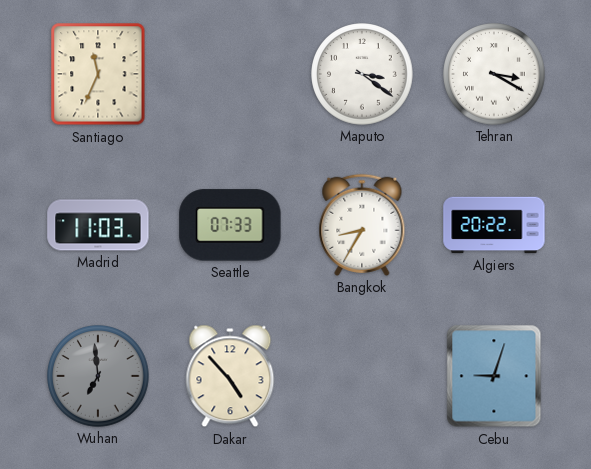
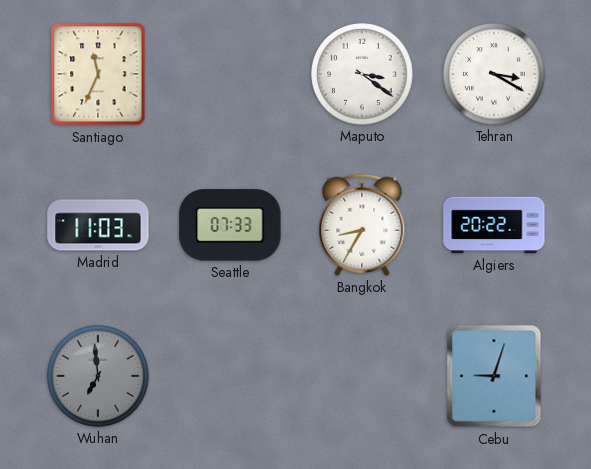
Dakar: 4:53 -> none (230, 376)
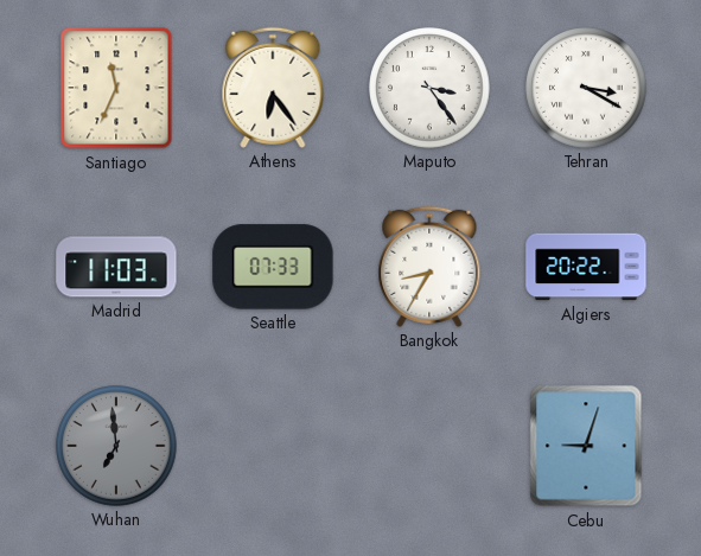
Athens: none -> 6:24 (273, 88)
Maputo: 3:21 -> 3:24 (429, 88)
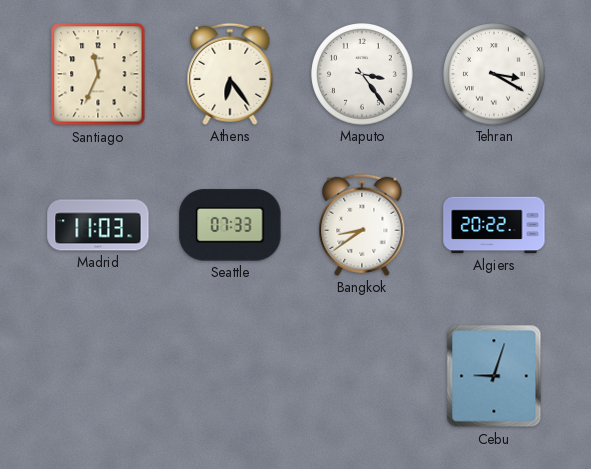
Bangkok: 8:35 -> 8:39 (362, 225)
Wuhan: 6:59 -> none (116, 446)
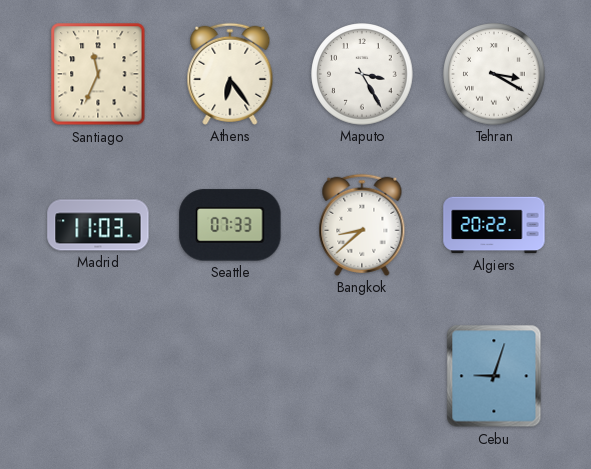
Maputo: 3:24 -> 3:25 (362, 74)
Bangkok: 8:39 -> 8:38 (362, 225)
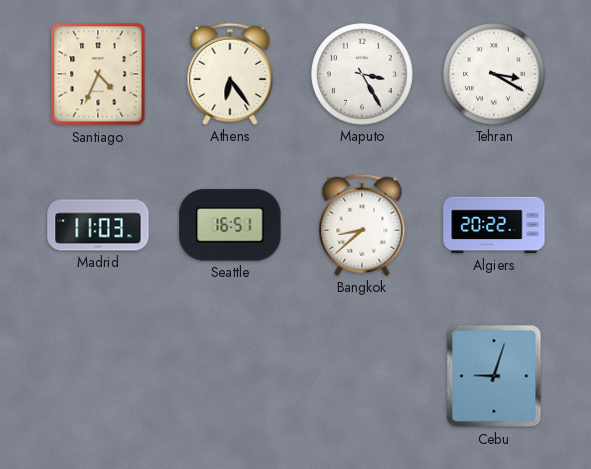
Santiago: 11:34 -> 4:34 (98, 74)
Seattle: 07:33 -> 16:51 (230, 225)
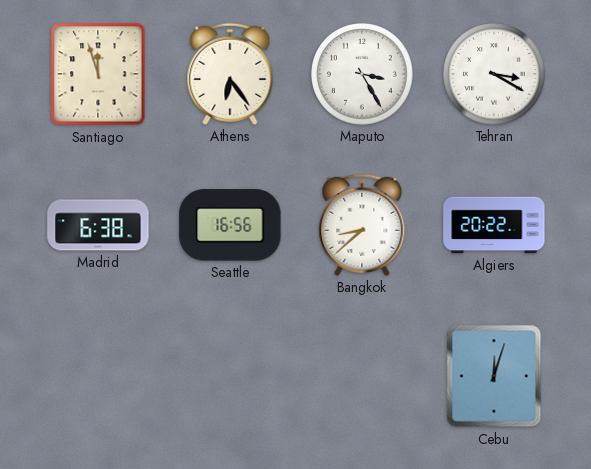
Santiago: 4:34 -> 11:57 (98, 74)
Madrid: 11:03 -> 6:38 (98, 225)
Seattle: 16:51 -> 16:56 (230, 225)
Cebu: 9:03 -> 12:03 (494, 376)
